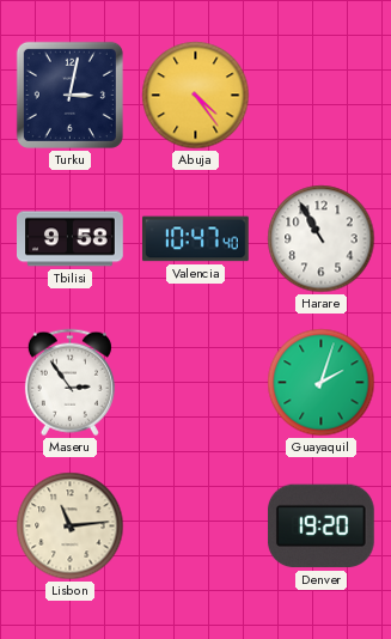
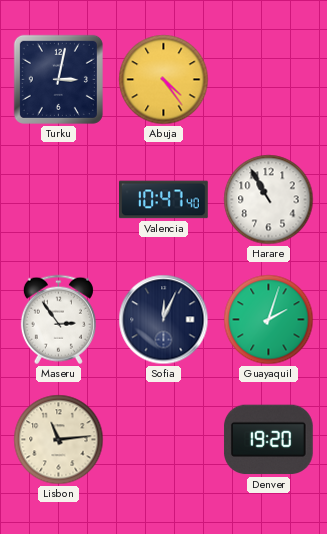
Tbilisi: 9:58 -> none (71, 239)
Sofia: none -> 12:04 (164, 320)
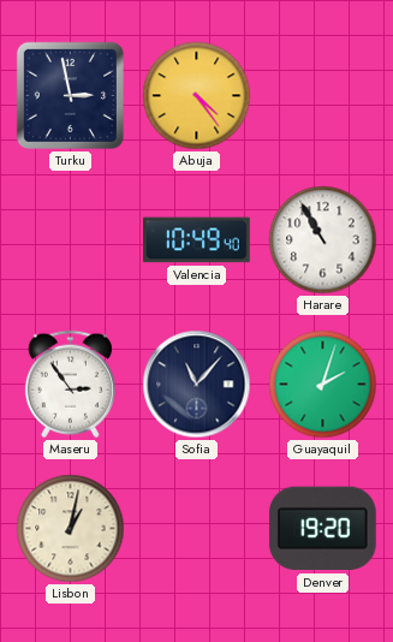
Turku: 3:02 -> 2:58 (70, 95)
Valencia: 10:47 -> 10:49 (197, 240)
Sofia: 12:04 -> 11:07 (197, 385)
Lisbon: 11:14 -> 1:02 (71, 529)
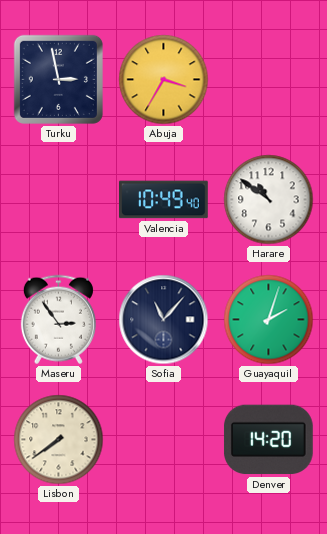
Abuja: 4:24 -> 3:35 (164, 80)
Harare: 10:55 -> 10:51 (269, 200)
Lisbon: 1:02 -> 7:39 (59, 440)
Denver: 19:20 -> 14:20 (268, 440)
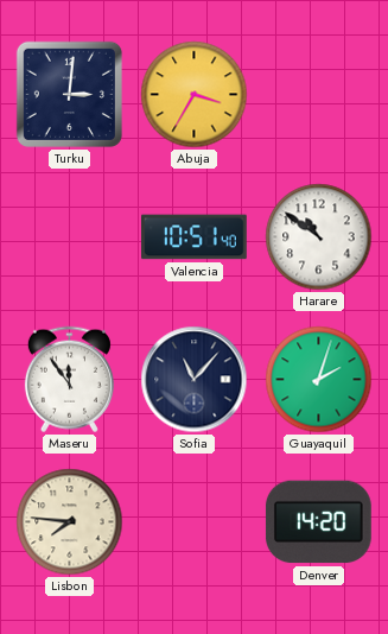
Turku: 2:58 -> 3:01 (69, 94)
Valencia: 10:49 -> 10:51 (195, 237)
Maseru: 2:54 -> 11:54 (69, 380)
Lisbon: 7:39 -> 7:46 (70, 522)
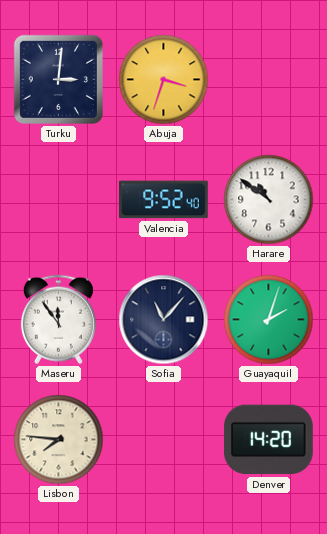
Abuja: 3:35 -> 3:33 (164, 80)
Valencia: 10:51 -> 9:52 (164, 200)
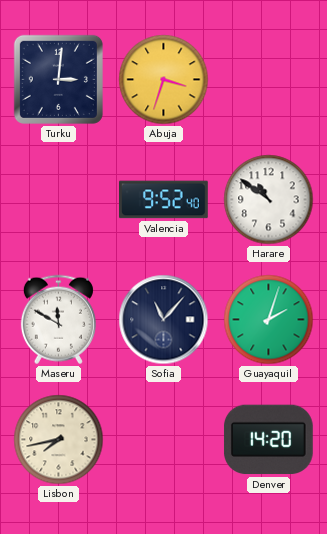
Maseru: 11:54 -> 11:50 (58, 320)
Lisbon: 7:46 -> 7:43 (59, 440)
